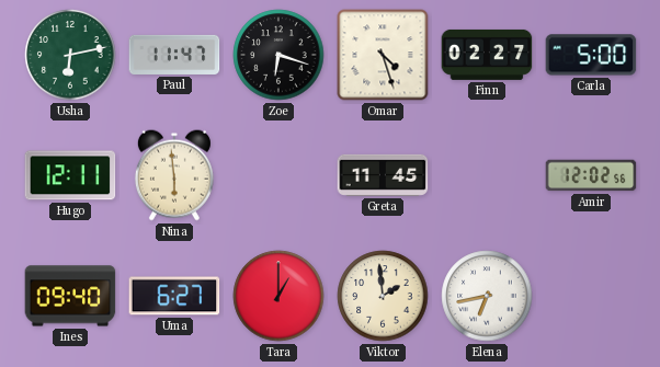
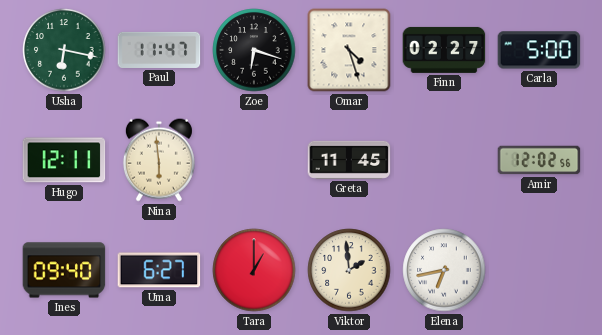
Usha: 6:13 -> 6:17 (64, 50)
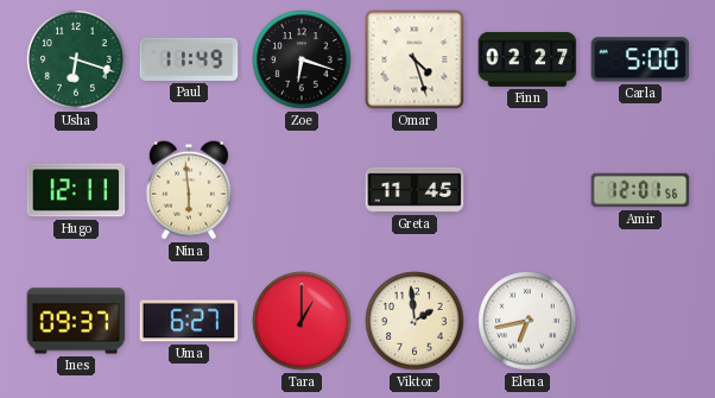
Usha: 6:17 -> 6:18 (76, 59)
Paul: 11:47 -> 11:49 (189, 59)
Amir: 12:02 -> 12:01 (640, 190)
Ines: 09:40 -> 09:37 (76, 321)
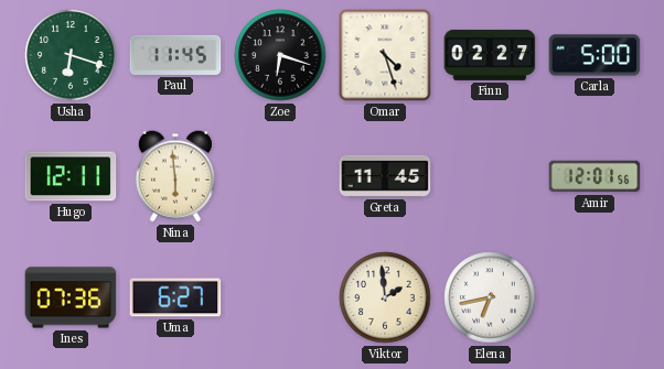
Paul: 11:49 -> 11:45 (175, 55)
Ines: 09:37 -> 07:36 (71, 297)
Tara: 1:00 -> none (302, 321)
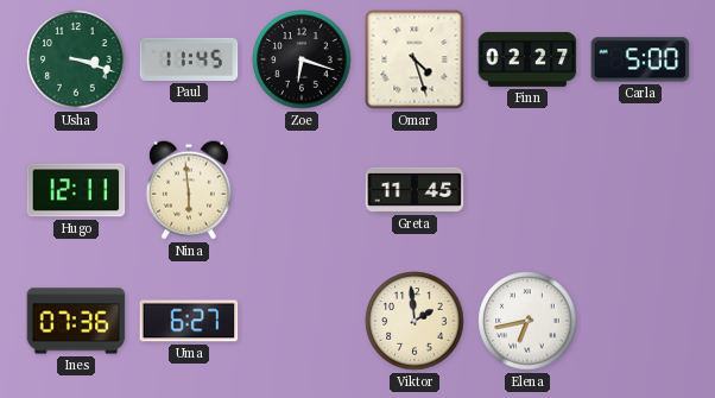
Usha: 6:18 -> 3:18 (76, 59)
Amir: 12:01 -> none (595, 176)
